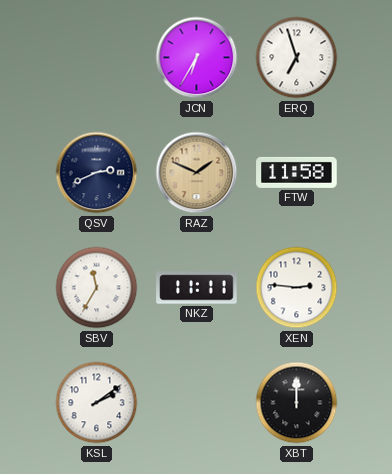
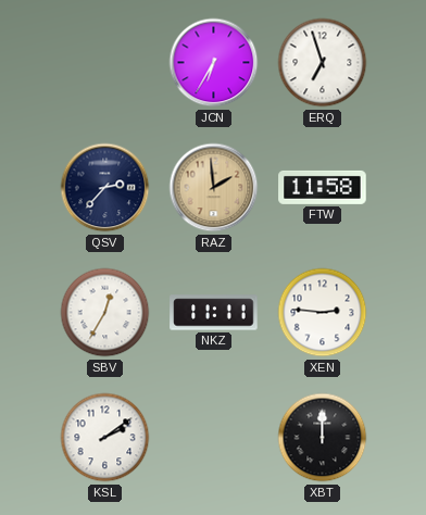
QSV: 2:41 -> 2:37 (105, 188)
RAZ: 1:49 -> 1:59 (214, 188)
SBV: 11:35 -> 12:35 (105, 313)
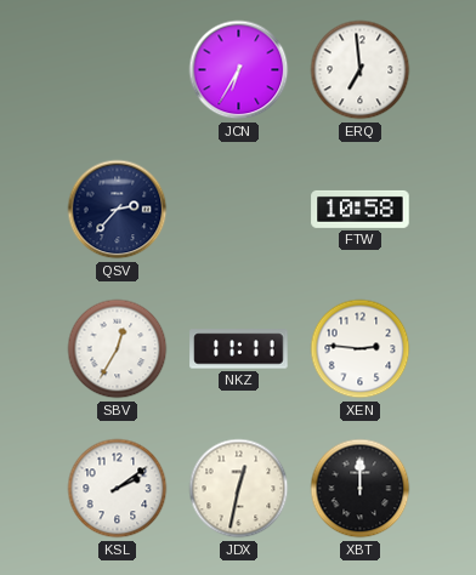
ERQ: 6:57 -> 6:59 (361, 70)
RAZ: 1:59 -> none (214, 188)
FTW: 11:58 -> 10:58 (361, 209)
JDX: none -> 12:32 (239, 489)
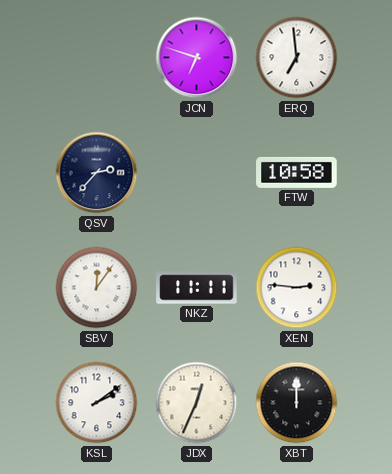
JCN: 6:35 -> 6:48 (197, 58)
SBV: 12:35 -> 12:06 (97, 288)
JDX: 12:32 -> 12:34 (197, 403)
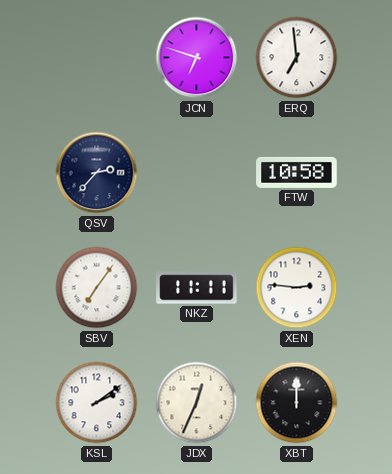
SBV: 12:06 -> 7:06 (97, 288)
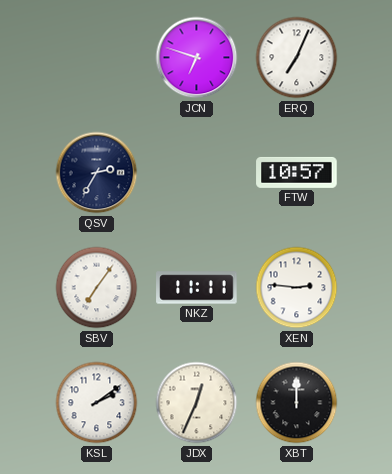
ERQ: 6:59 -> 7:04 (297, 58)
QSV: 2:37 -> 2:35 (97, 173)
FTW: 10:58 -> 10:57 (297, 172)
